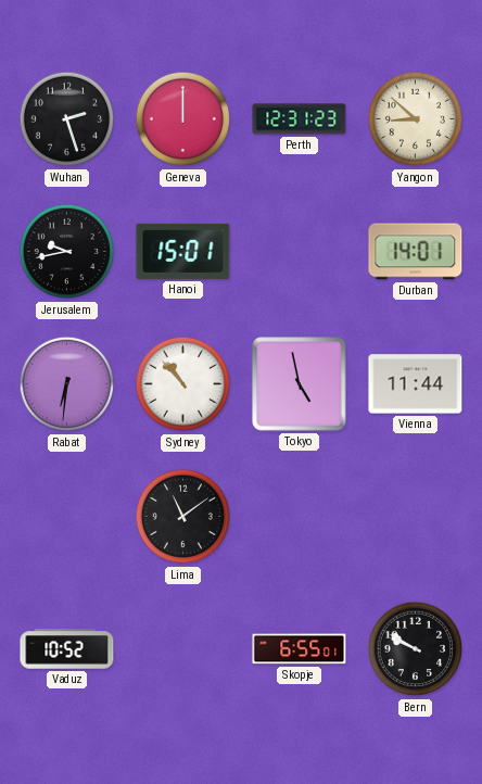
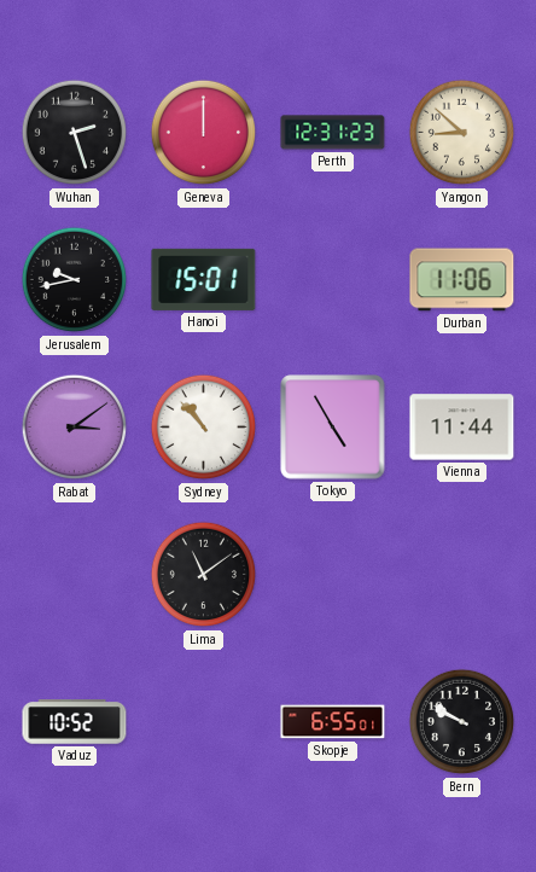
Durban: 14:01 -> 11:06 (462, 280)
Rabat: 6:31 -> 3:09 (75, 428)
Tokyo: 4:58 -> 4:55 (333, 428)
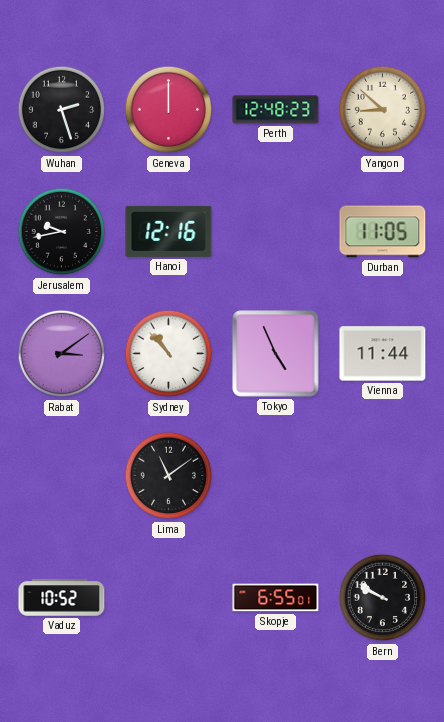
Perth: 12:31 -> 12:48 (276, 110)
Hanoi: 15:01 -> 12:16 (169, 231)
Durban: 11:06 -> 11:05 (383, 232)
Tokyo: 4:55 -> 4:56 (276, 354)
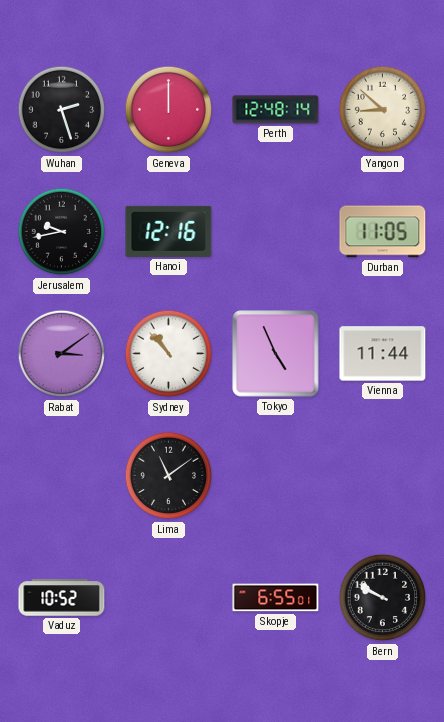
Perth: 12:48:23 -> 12:48:14 (276, 110)
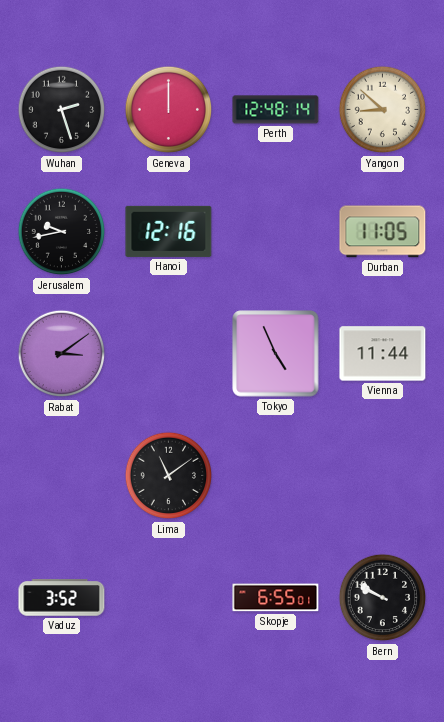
Sydney: 10:53 -> none (169, 354)
Vaduz: 10:52 -> 3:52 (62, 598)
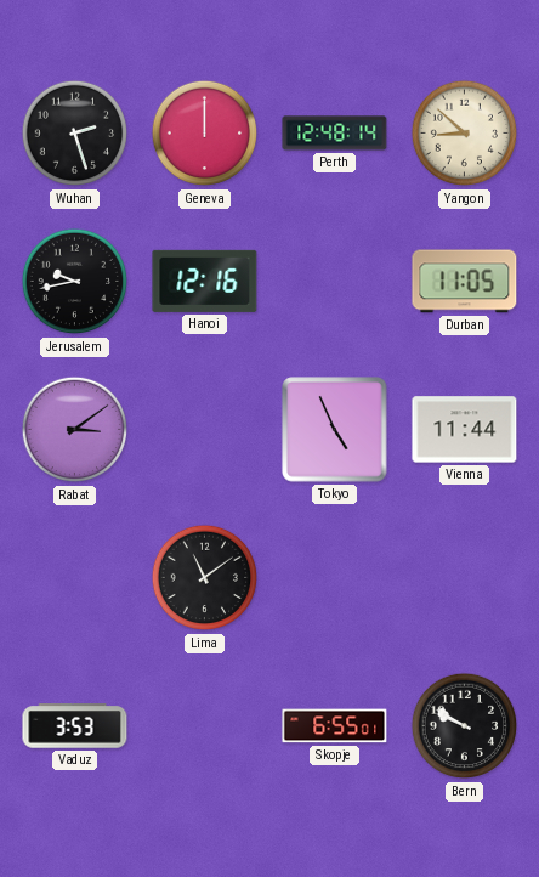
Vaduz: 3:52 -> 3:53 (75, 726)
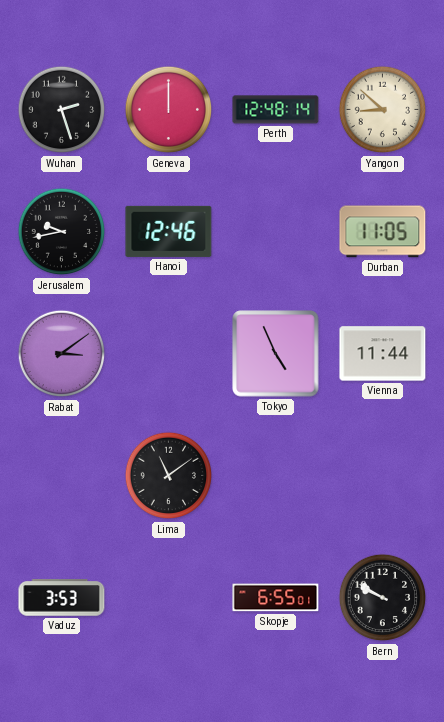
Hanoi: 12:16 -> 12:46 (169, 231)
